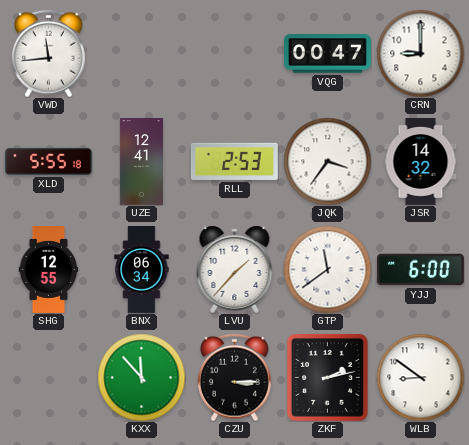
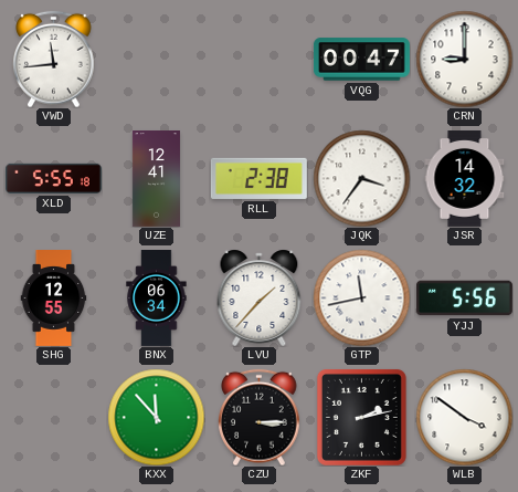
RLL: 2:53 -> 2:38 (258, 178)
GTP: 11:39 -> 11:43 (361, 297)
YJJ: 6:00 -> 5:56 (464, 299)
WLB: 8:51 -> 3:51 (464, 417)
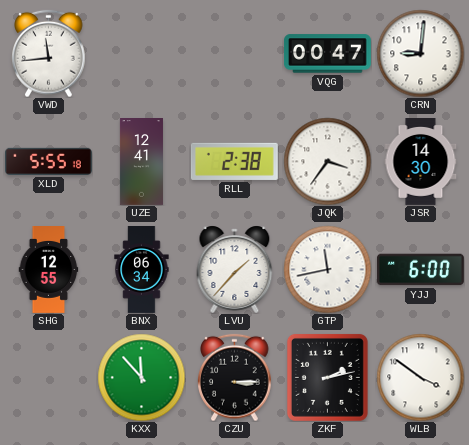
CRN: 9:00 -> 9:01 (420, 53)
JSR: 14:32 -> 14:30 (421, 162)
YJJ: 5:56 -> 6:00 (420, 270)
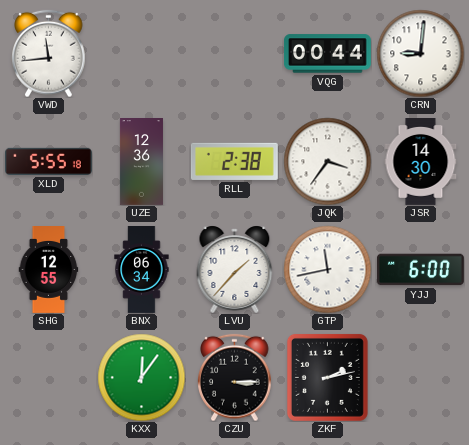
VQG: 00:47 -> 00:44 (327, 54)
UZE: 12:41 -> 12:36 (141, 162)
KXX: 11:53 -> 12:06 (141, 377)
WLB: 3:51 -> none (420, 377)
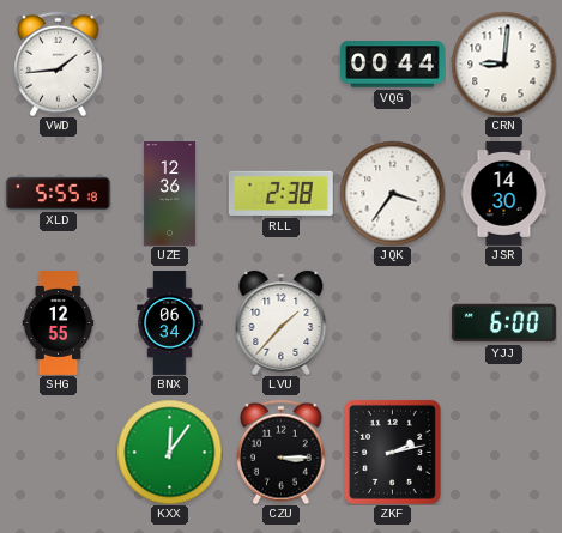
VWD: 11:44 -> 1:44 (59, 63)
GTP: 11:43 -> none (327, 269)
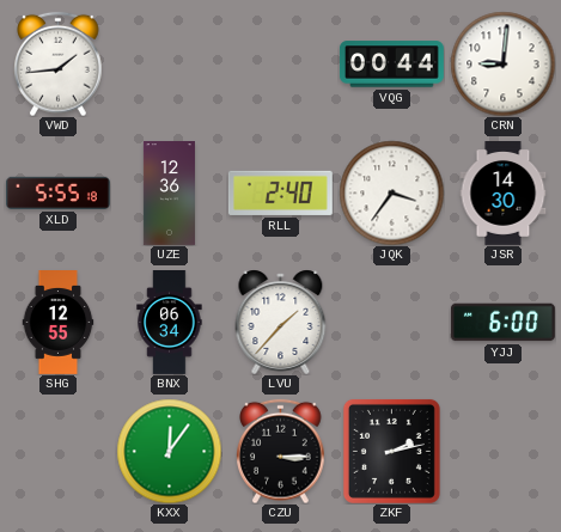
RLL: 2:38 -> 2:40 (280, 192)
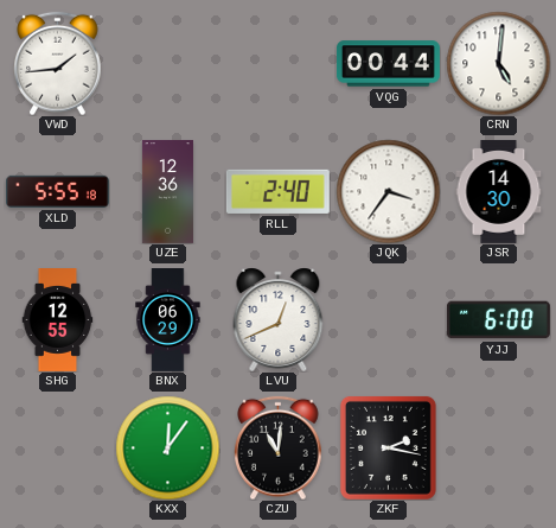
CRN: 9:01 -> 5:01 (498, 63)
BNX: 06:34 -> 06:29 (168, 320)
LVU: 1:37 -> 12:41 (279, 319)
CZU: 3:15 -> 11:01 (279, 447)
ZKF: 2:13 -> 2:17 (388, 447)
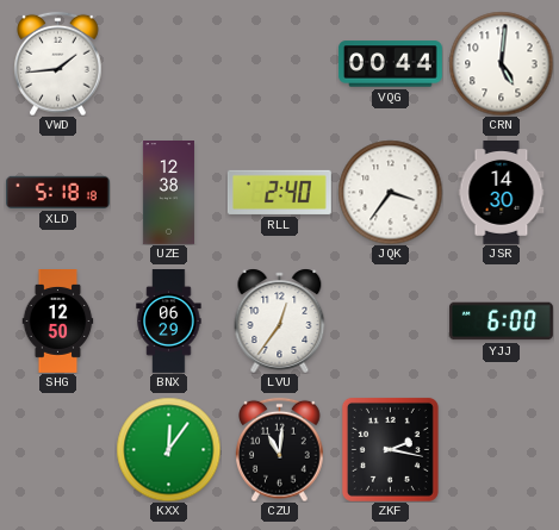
XLD: 5:55 -> 5:18 (57, 192)
UZE: 12:36 -> 12:38 (168, 193)
SHG: 12:55 -> 12:50 (58, 322)
LVU: 12:41 -> 12:36 (280, 320)
